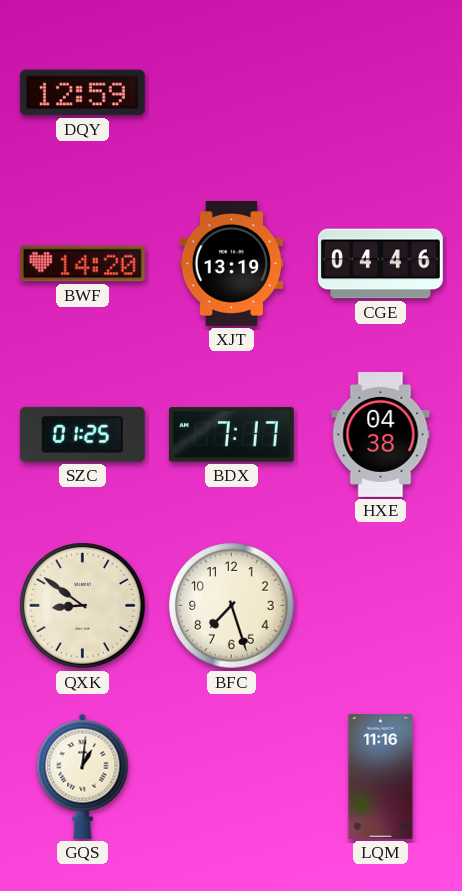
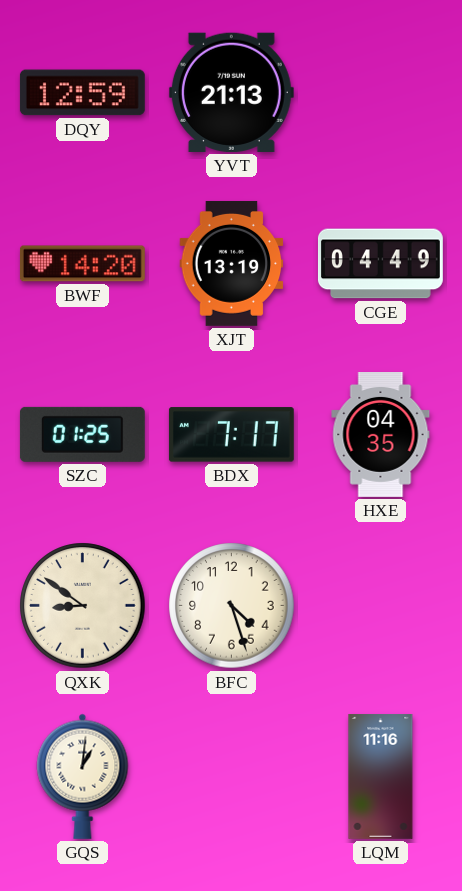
YVT: none -> 21:13 (231, 92)
CGE: 04:46 -> 04:49 (381, 264)
HXE: 04:38 -> 04:35 (381, 435)
BFC: 7:27 -> 4:27 (232, 606)
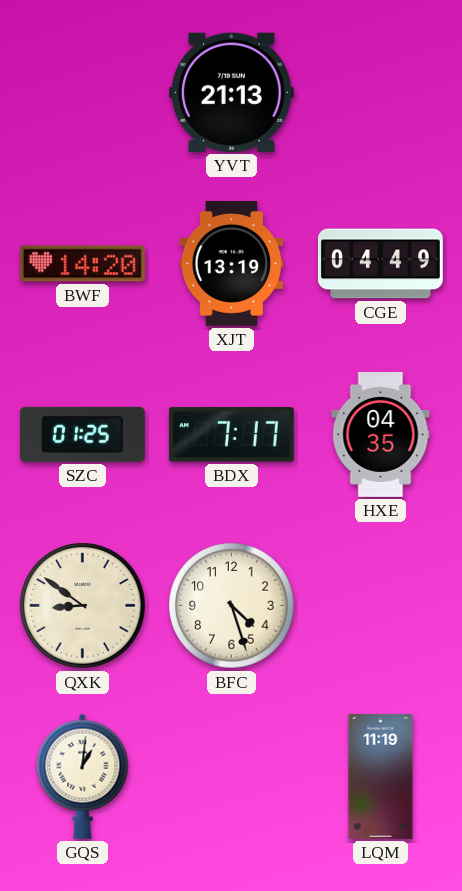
DQY: 12:59 -> none (82, 93)
LQM: 11:16 -> 11:19 (381, 777)
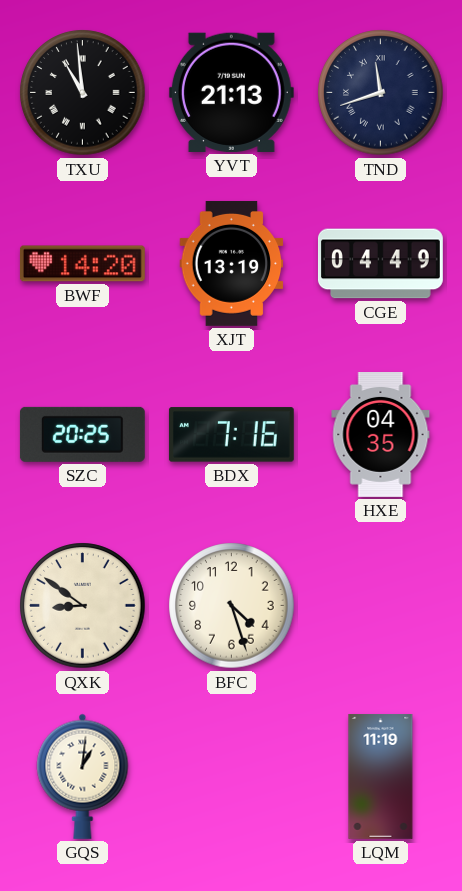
TXU: none -> 10:59 (83, 93)
TND: none -> 11:42 (381, 93)
SZC: 01:25 -> 20:25 (82, 434)
BDX: 7:17 -> 7:16 (231, 435)
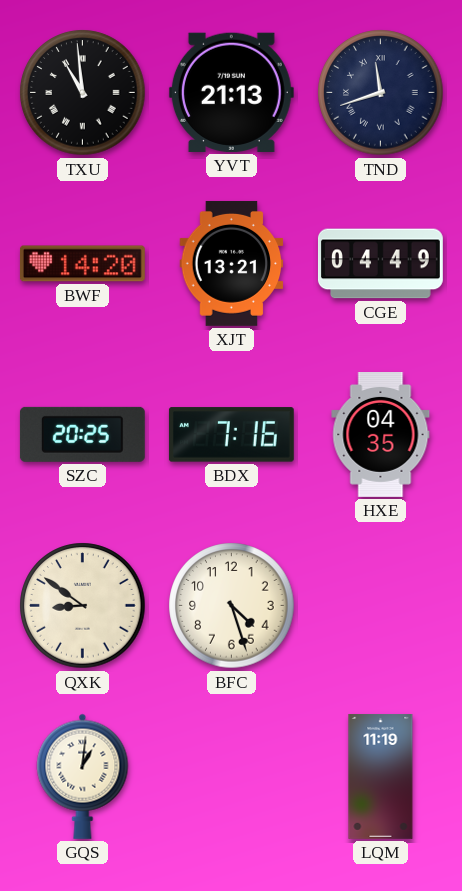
XJT: 13:19 -> 13:21 (232, 263)
